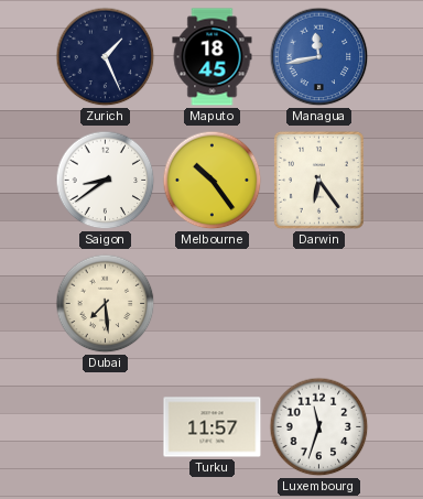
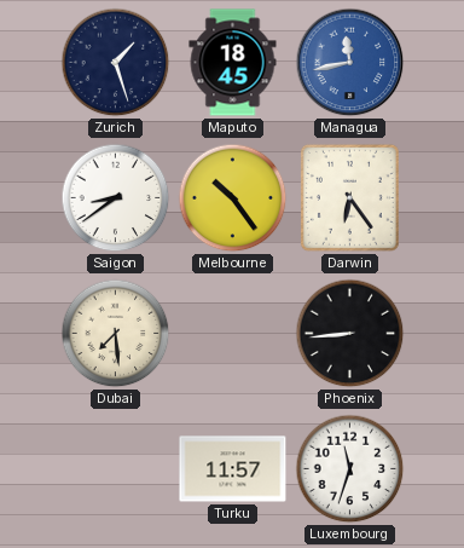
Zurich: 1:26 -> 1:27 (116, 63)
Phoenix: none -> 8:44 (350, 334)
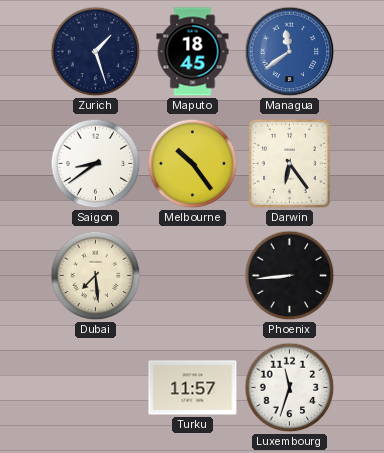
Managua: 11:43 -> 11:39 (290, 52)
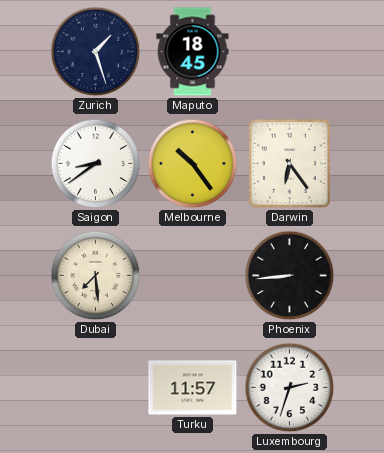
Managua: 11:39 -> none (290, 52)
Luxembourg: 11:33 -> 2:33 (290, 388)
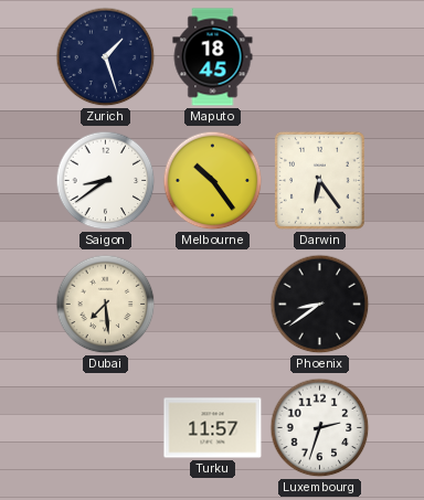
Phoenix: 8:44 -> 8:39 (320, 305)
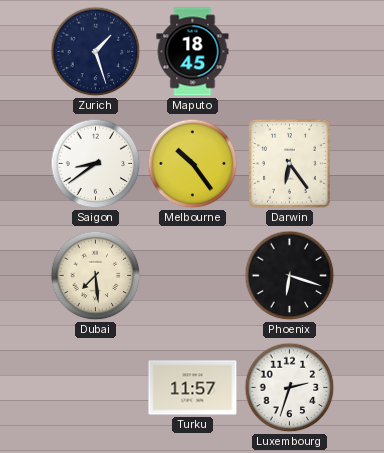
Phoenix: 8:39 -> 6:18 (290, 276)
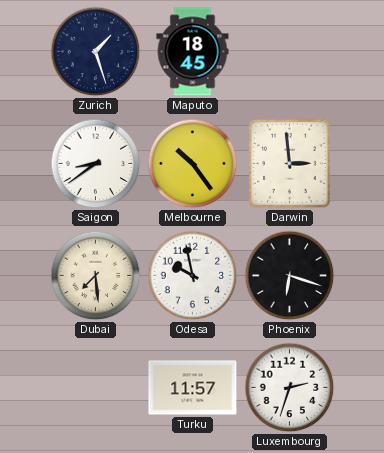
Darwin: 6:24 -> 2:59 (289, 163)
Odesa: none -> 9:58 (193, 276)
